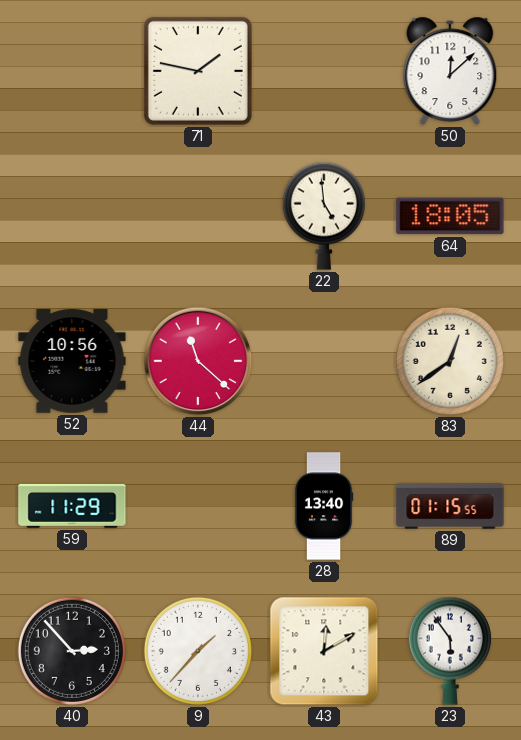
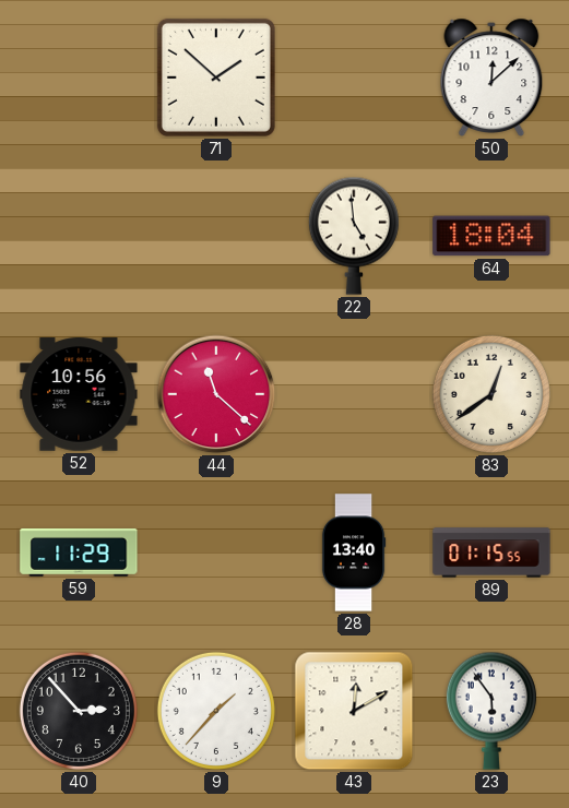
71: 1:47 -> 1:52 (216, 78)
64: 18:05 -> 18:04 (491, 236)
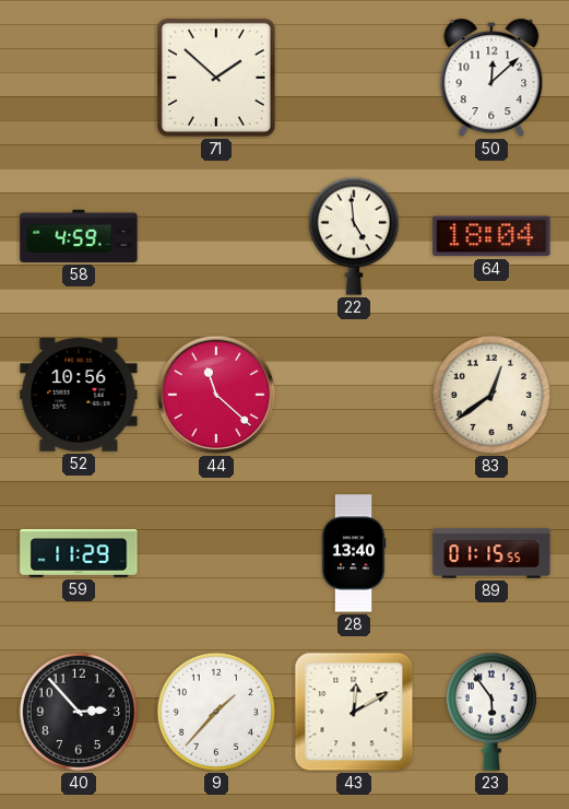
58: none -> 4:59 (79, 236)
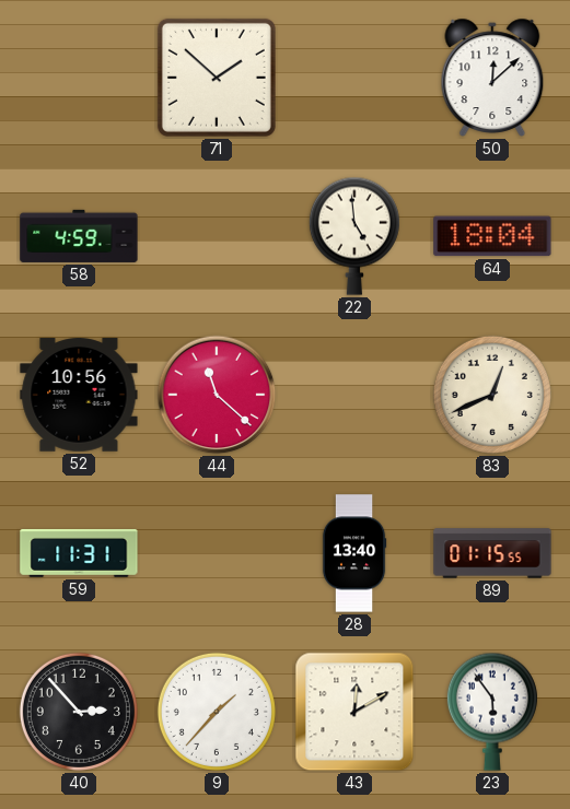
83: 12:39 -> 12:41 (492, 395)
59: 11:29 -> 11:31 (79, 553)
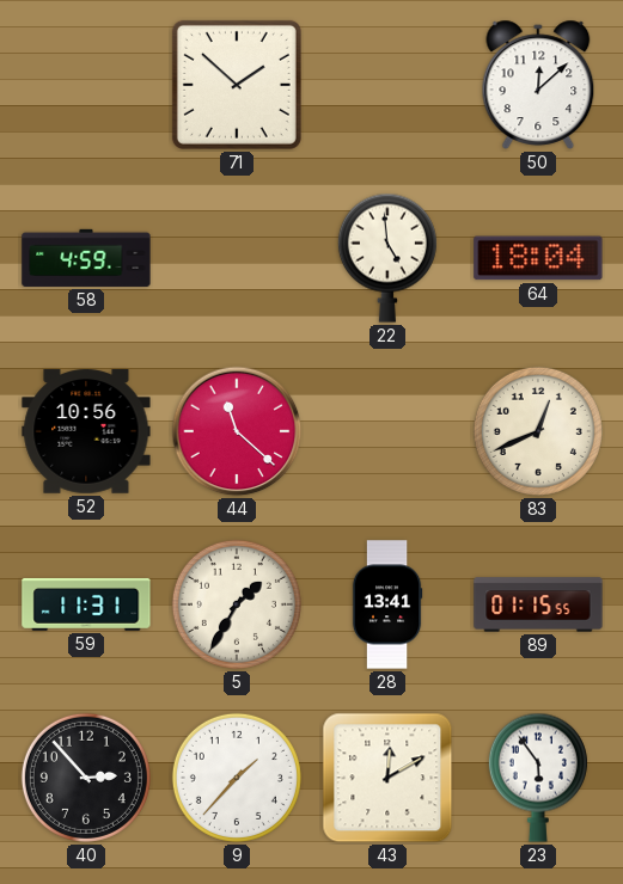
5: none -> 1:35 (237, 604)
28: 13:40 -> 13:41 (387, 604)
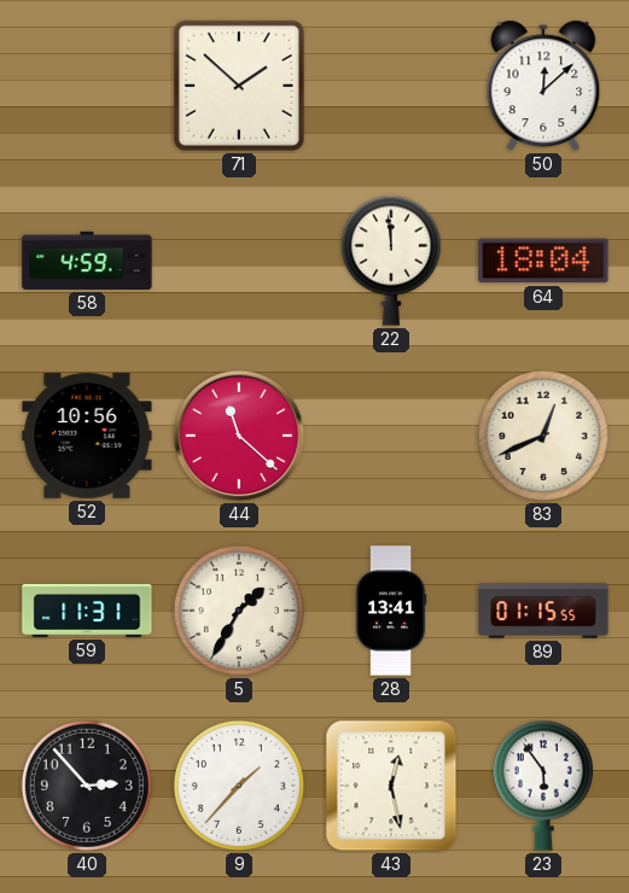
22: 4:59 -> 11:59 (391, 261)
43: 12:10 -> 12:28 (391, 786)
